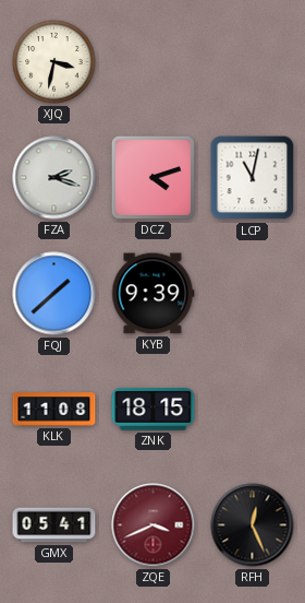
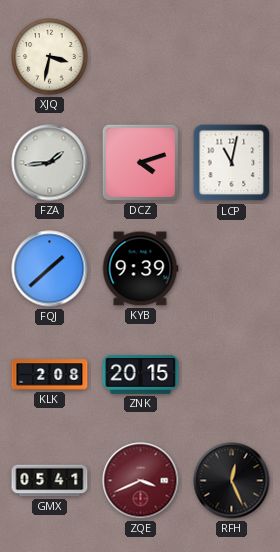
FZA: 2:18 -> 1:44 (50, 163)
KLK: 11:08 -> 2:08 (50, 375)
ZNK: 18:15 -> 20:15 (141, 375)
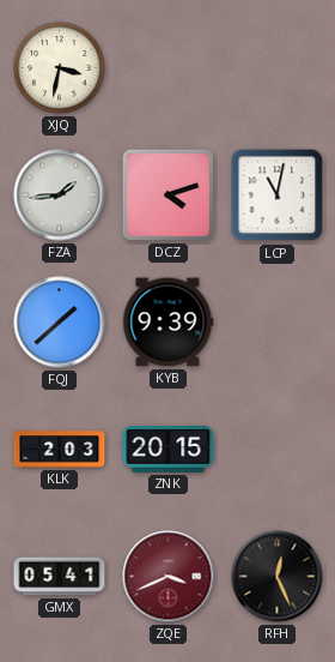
KLK: 2:08 -> 2:03 (60, 450)
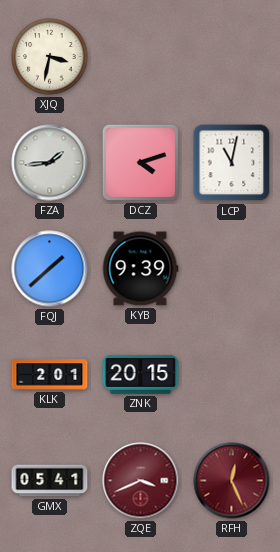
KLK: 2:03 -> 2:01 (50, 375)
RFH dial: black -> burgundy (232, 481)
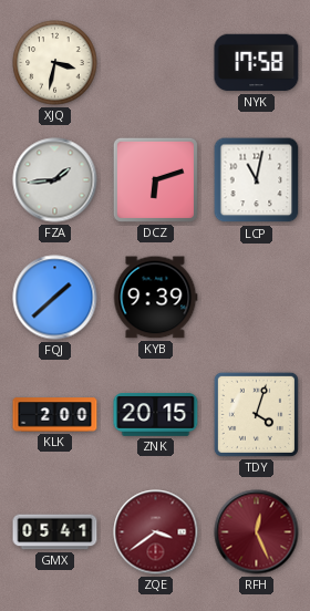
NYK: none -> 17:58 (257, 63)
DCZ: 4:12 -> 6:12 (155, 179)
KLK: 2:01 -> 2:00 (55, 415)
TDY: none -> 4:03 (256, 414)
ZQE: 3:41 -> 3:39 (156, 532)
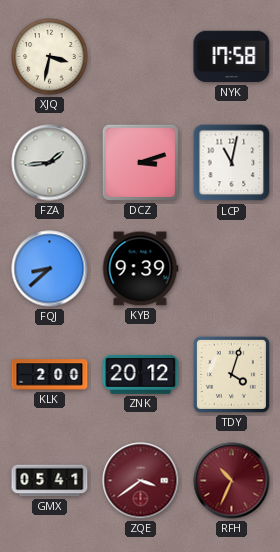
DCZ: 6:12 -> 3:12 (140, 162)
FQJ: 1:38 -> 8:38 (50, 269)
ZNK: 20:15 -> 20:12 (141, 375)
RFH: 12:26 -> 10:34 (232, 481)
